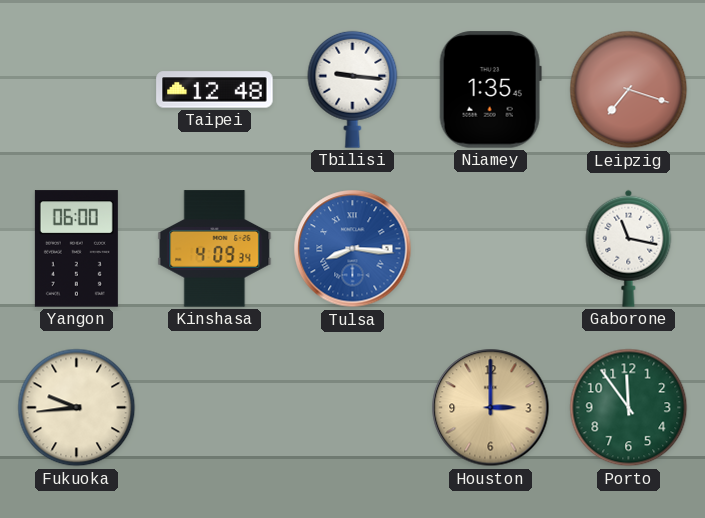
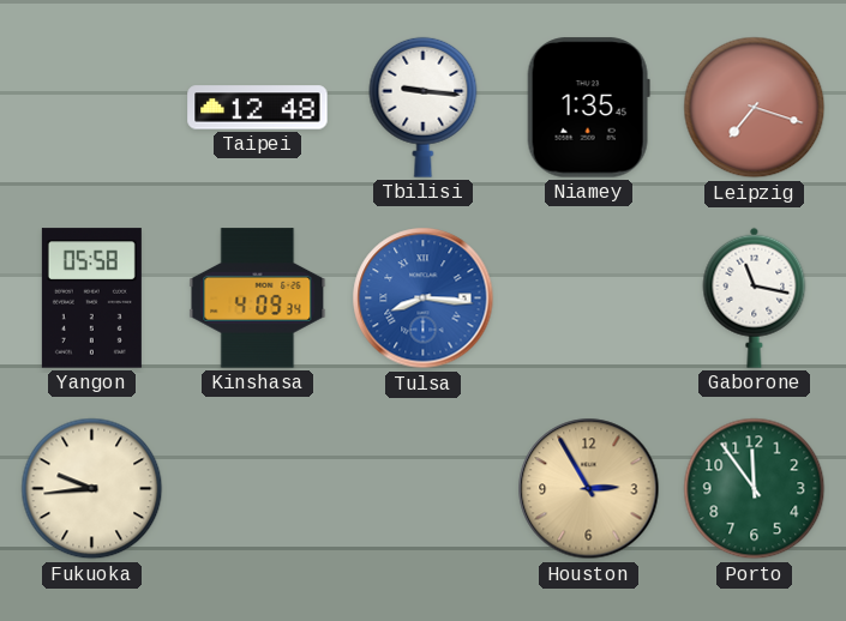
Yangon: 06:00 -> 05:58 (91, 299)
Houston: 3:00 -> 2:55 (589, 489)
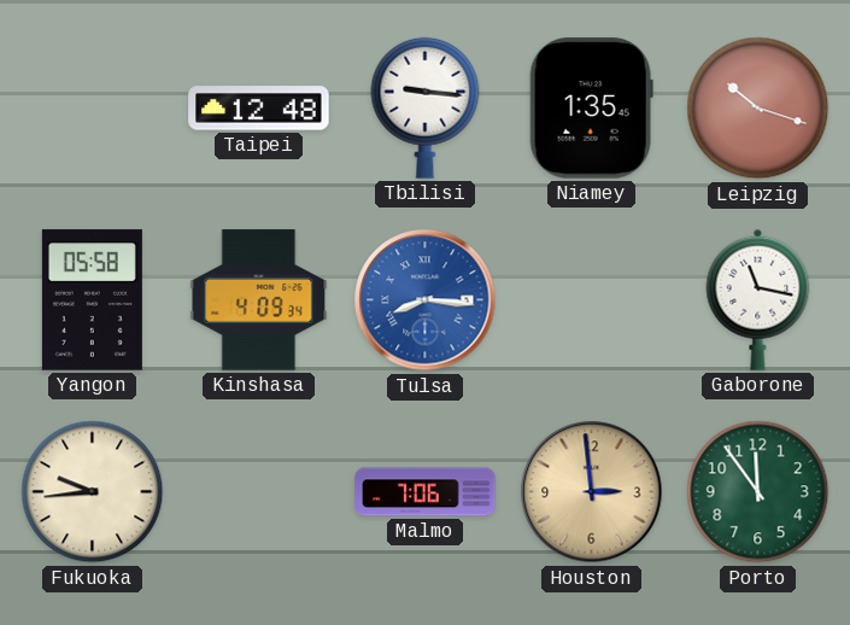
Leipzig: 7:18 -> 10:18 (758, 109)
Malmo: none -> 7:06 (426, 492)
Houston: 2:55 -> 2:59 (592, 492)
